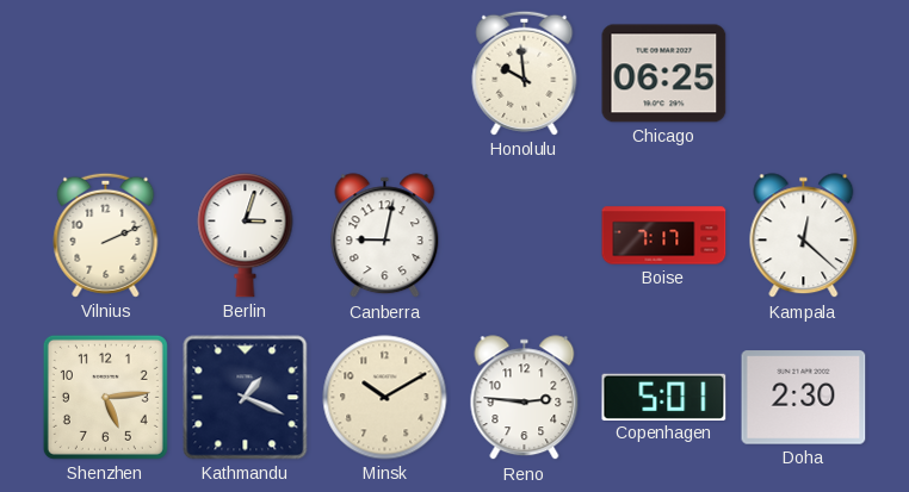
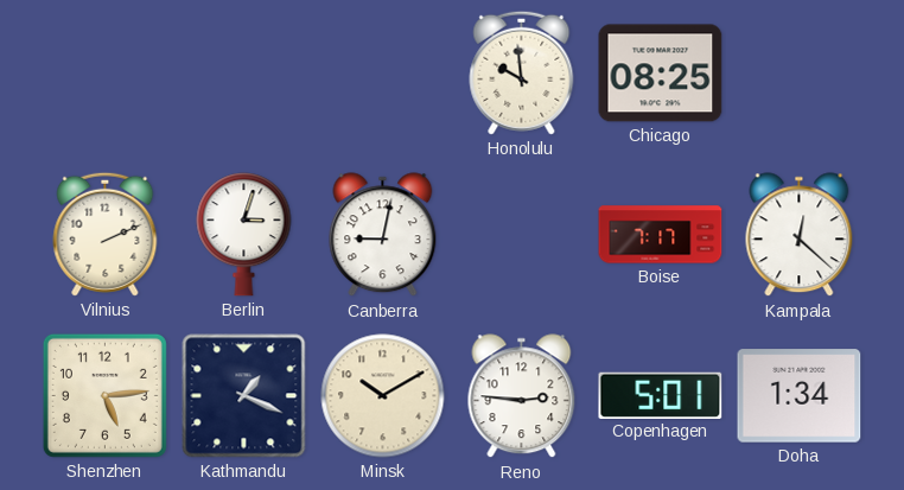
Chicago: 06:25 -> 08:25 (661, 74)
Doha: 2:30 -> 1:34 (800, 396)
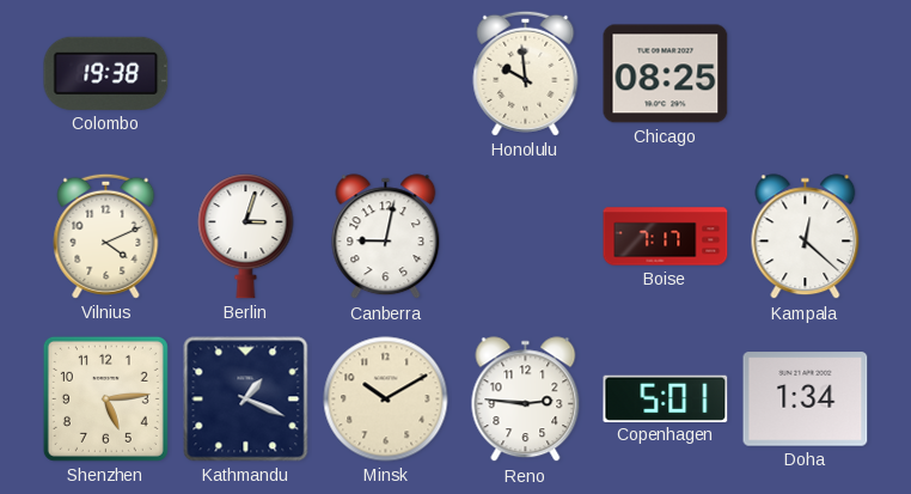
Colombo: none -> 19:38 (106, 73)
Vilnius: 2:11 -> 4:11 (106, 236)
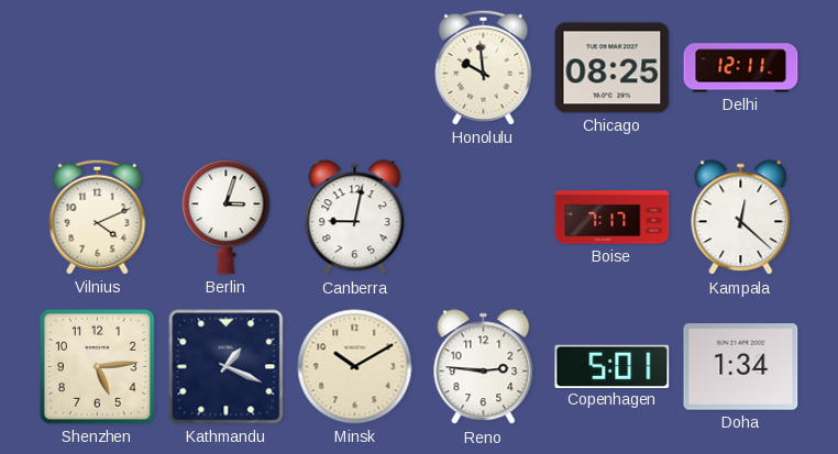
Colombo: 19:38 -> none (106, 73)
Delhi: none -> 12:11 (741, 68)
